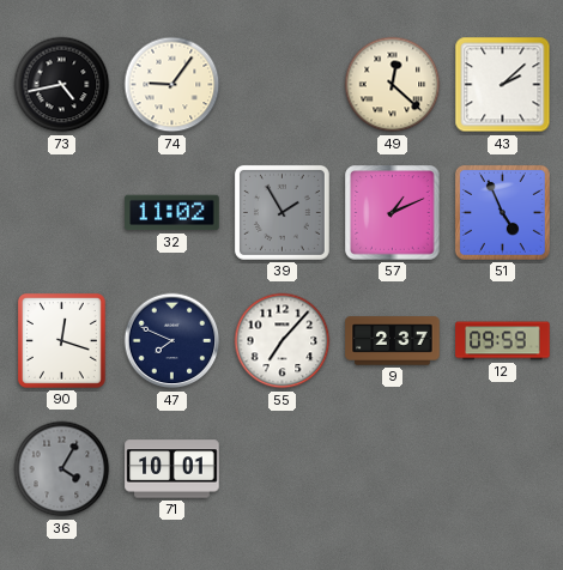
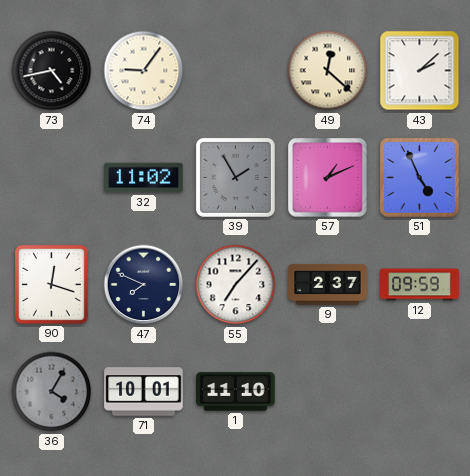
1: none -> 11:10 (236, 392)
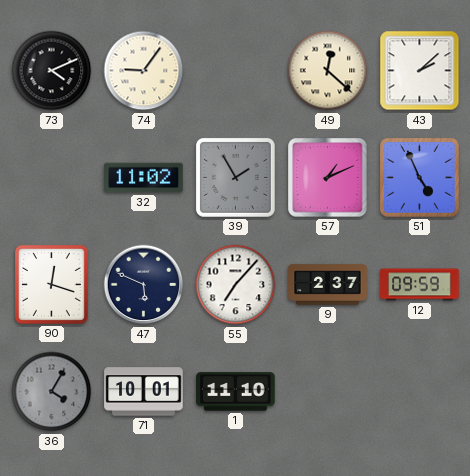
73: 4:43 -> 4:11 (52, 71)
47: 7:49 -> 5:49 (144, 285)
